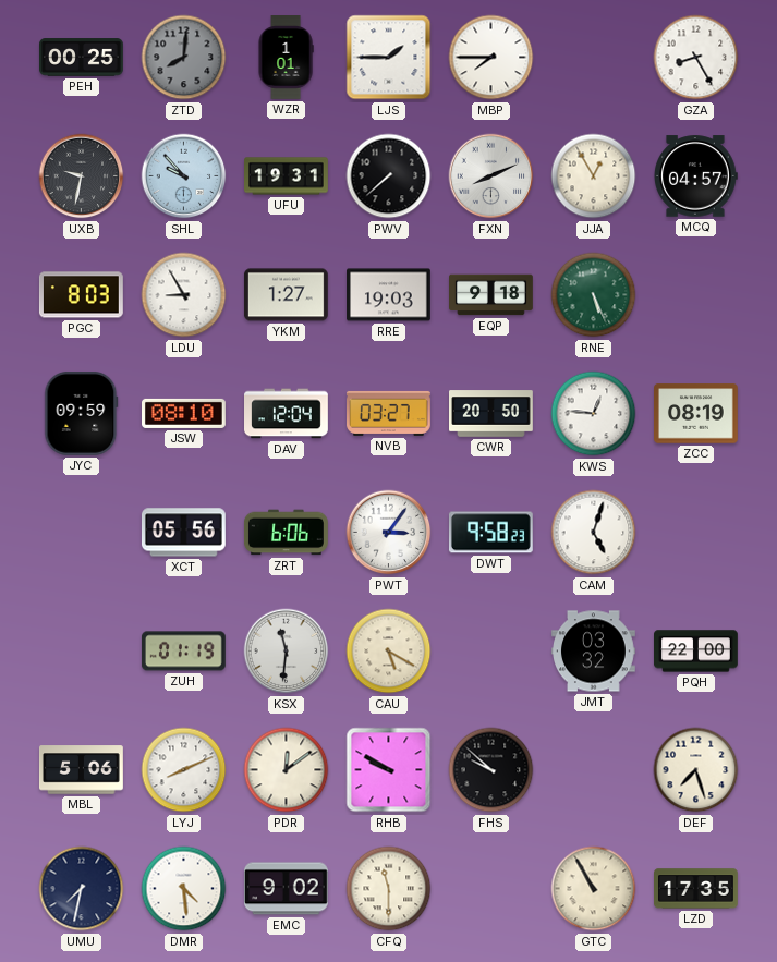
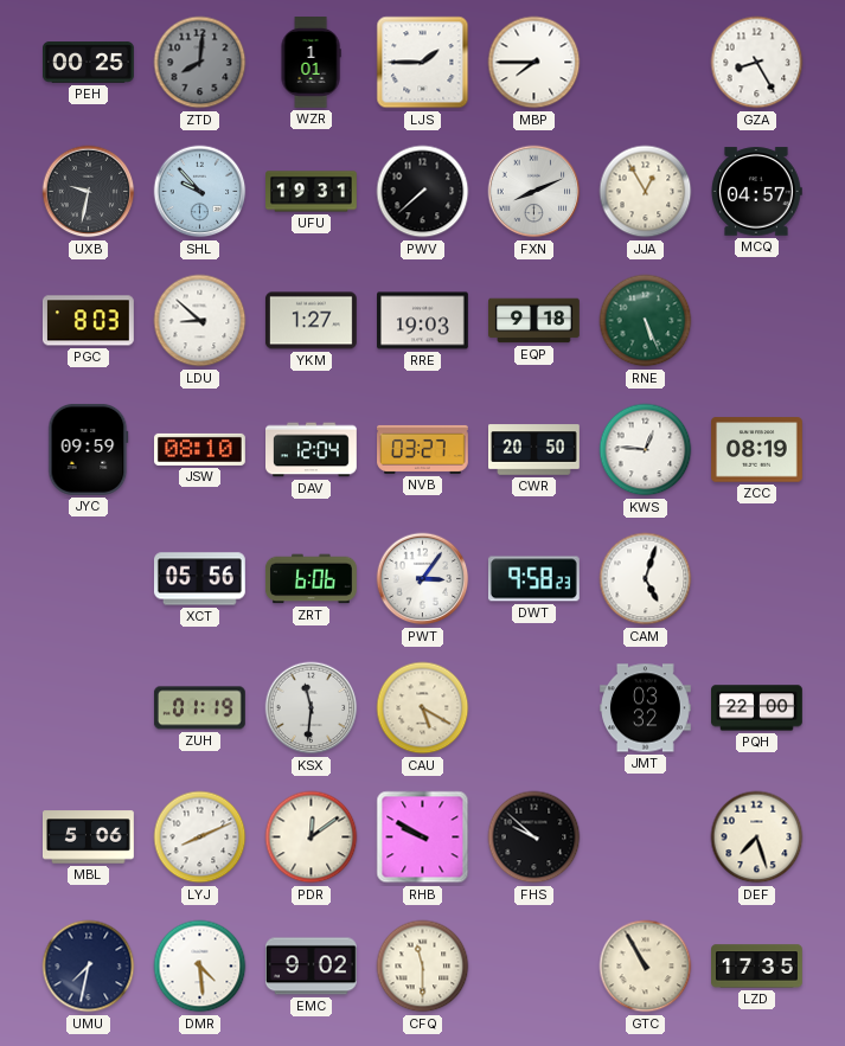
LDU: 8:55 -> 8:52 (200, 321)
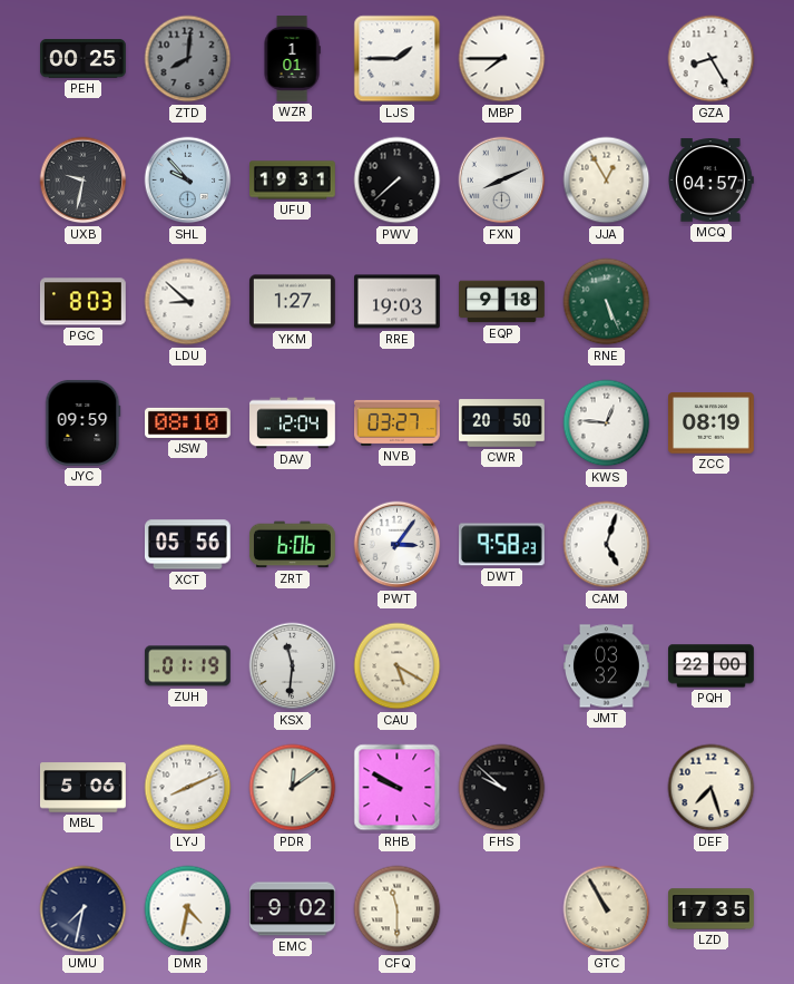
DMR: 4:29 -> 4:32 (188, 909)
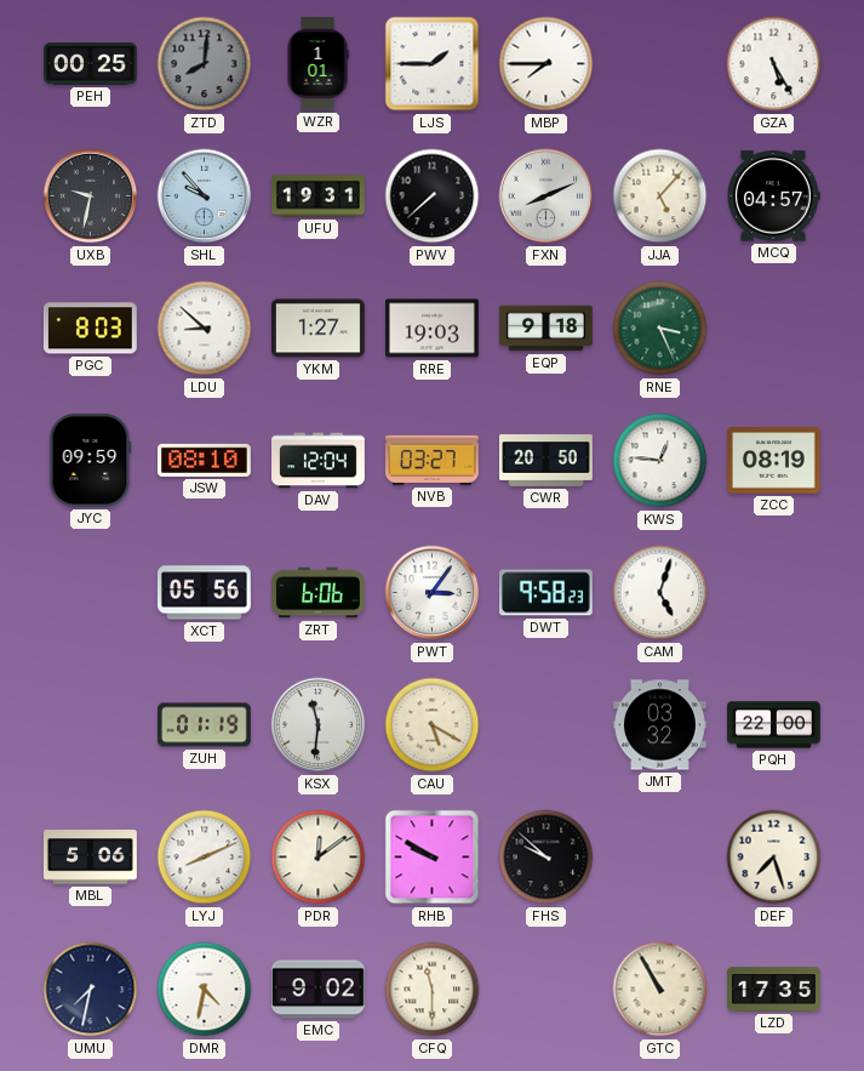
GZA: 8:25 -> 5:25 (774, 64)
JJA: 12:55 -> 5:07 (660, 196)
RNE: 5:26 -> 3:26 (660, 329)
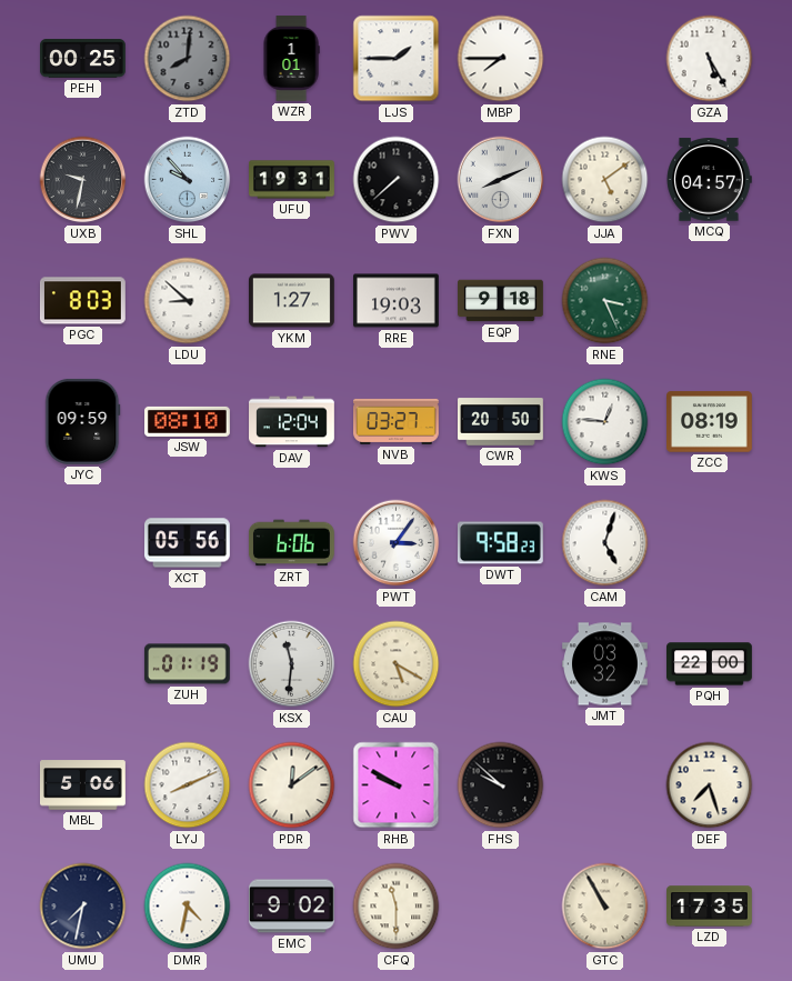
JJA: 5:07 -> 5:09 (605, 180)
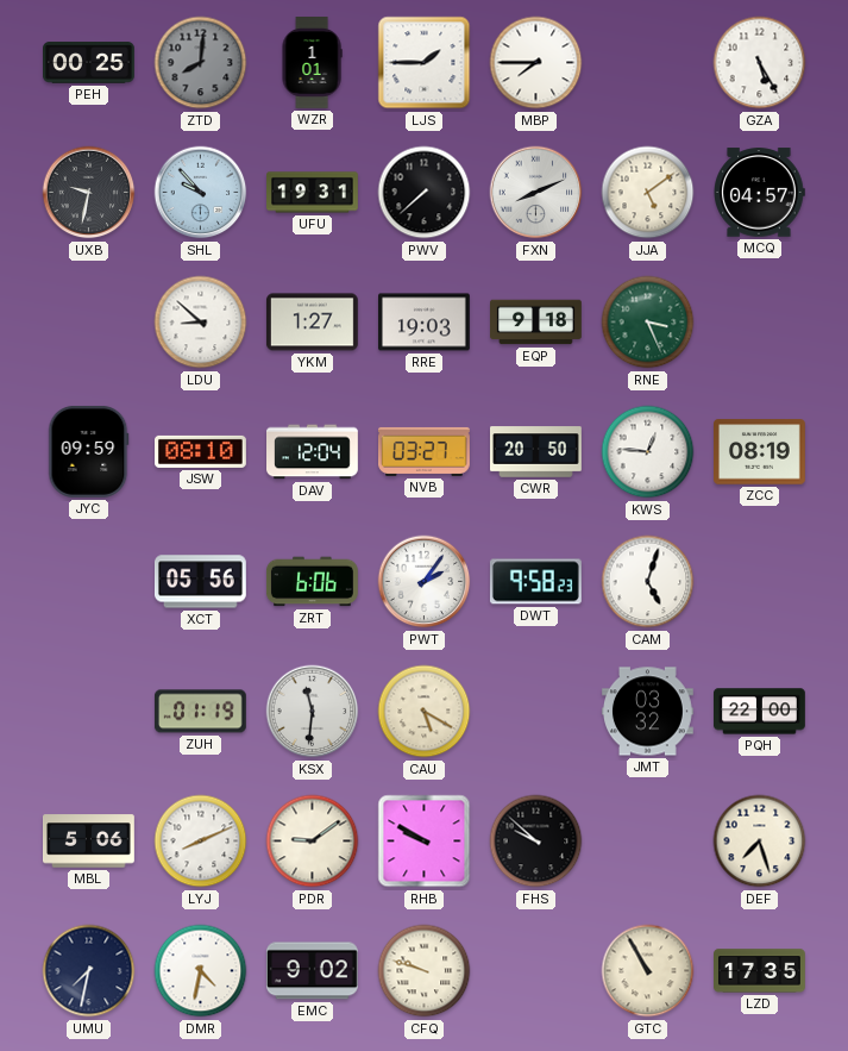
PGC: 8:03 -> none (82, 301)
PWT: 3:06 -> 2:06 (425, 582)
PDR: 12:09 -> 9:09 (313, 842)
CFQ: 11:30 -> 9:48 (425, 971)
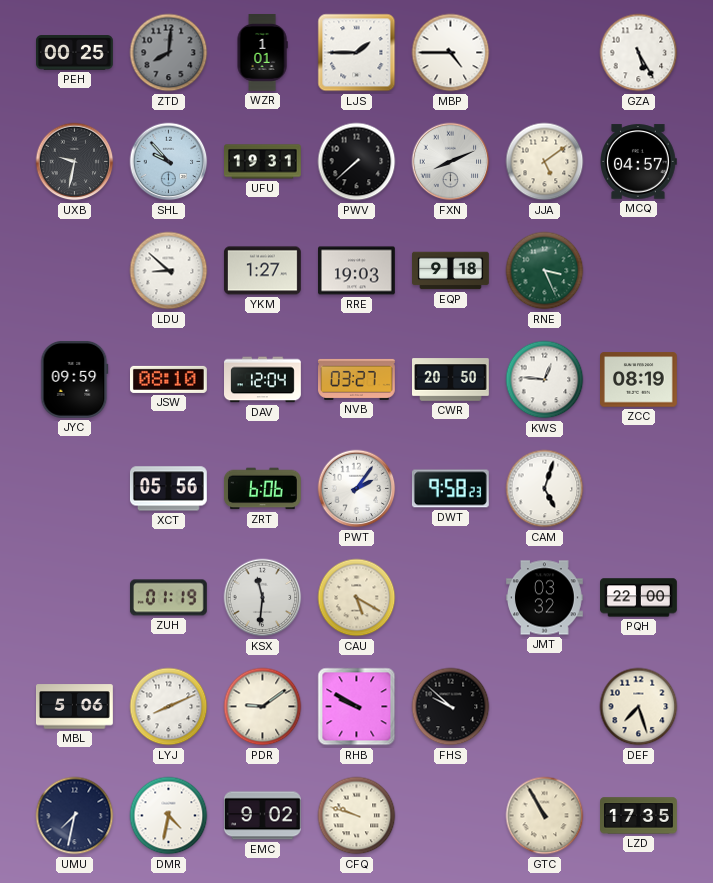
MBP: 7:45 -> 4:45 (451, 53)
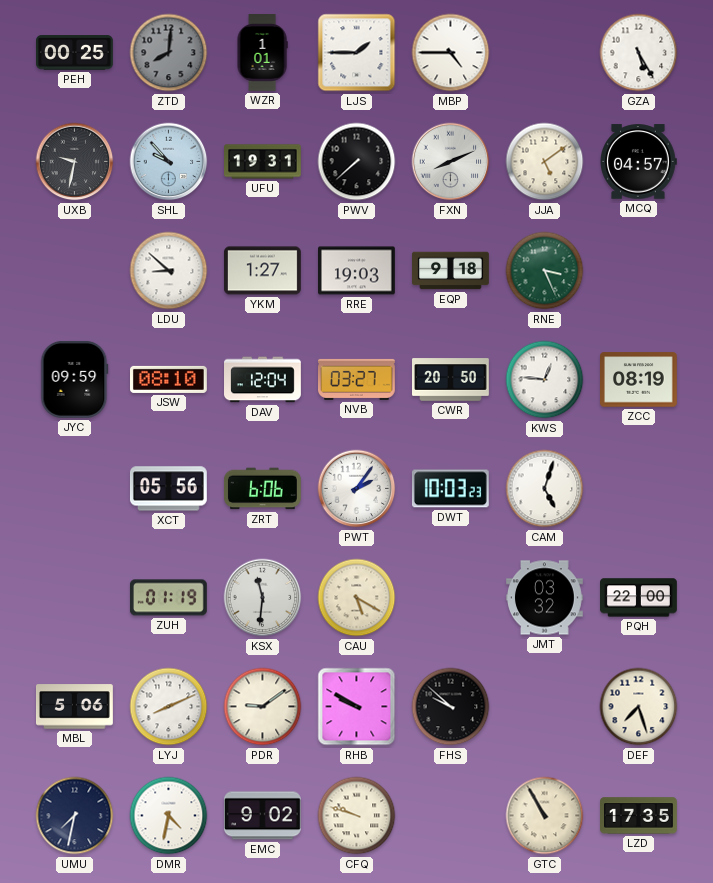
DWT: 9:58 -> 10:03 (450, 489)
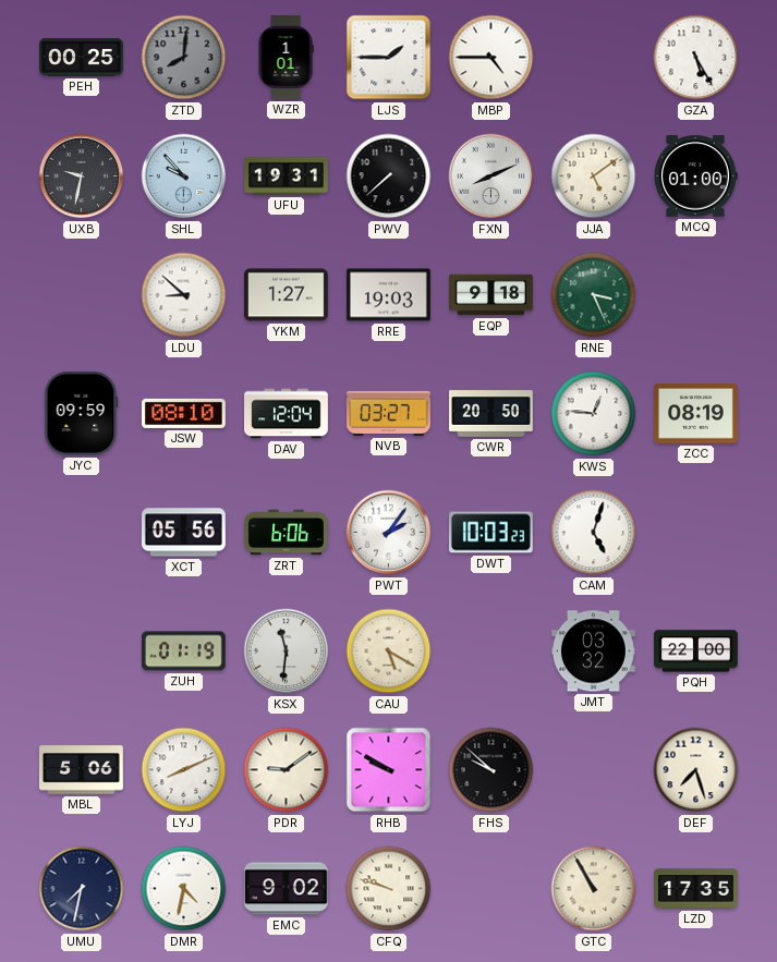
MCQ: 04:57 -> 01:00 (696, 176)
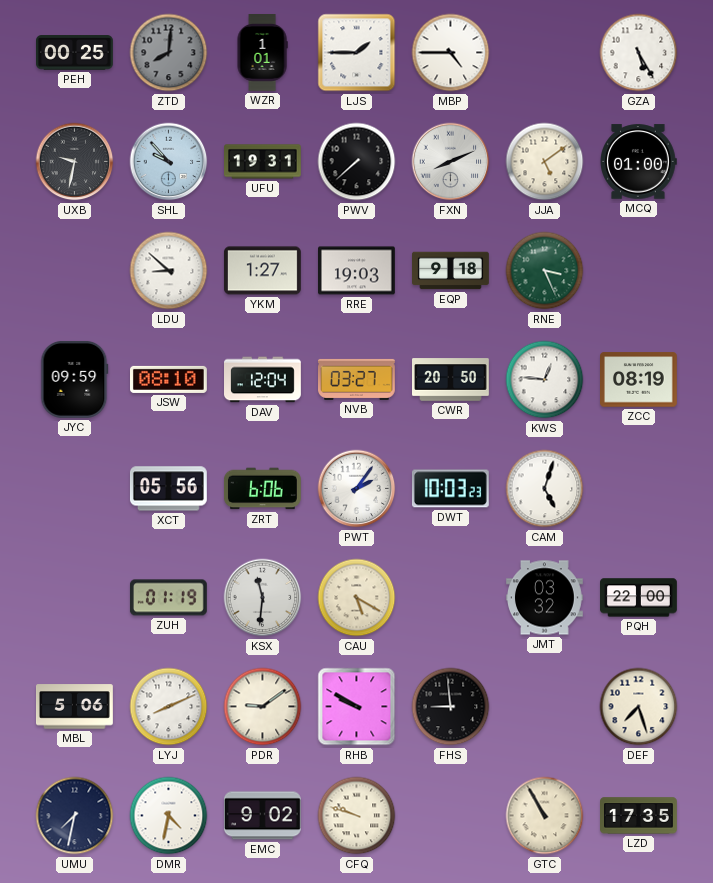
FHS: 9:52 -> 8:59 (451, 707)
